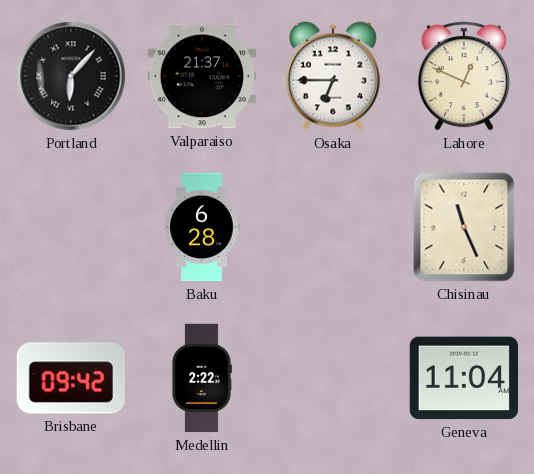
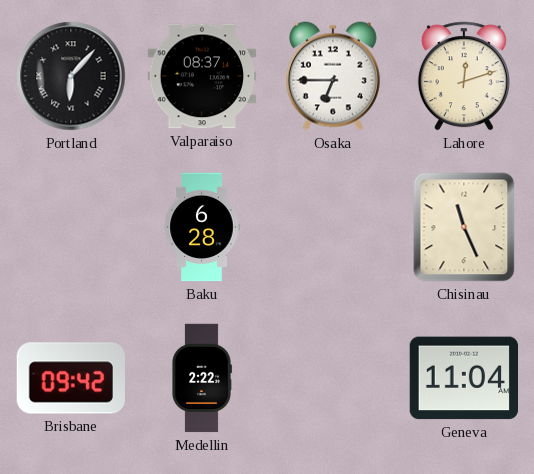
Valparaiso: 21:37 -> 08:37 (202, 76)
Lahore: 12:49 -> 12:12 (464, 76)
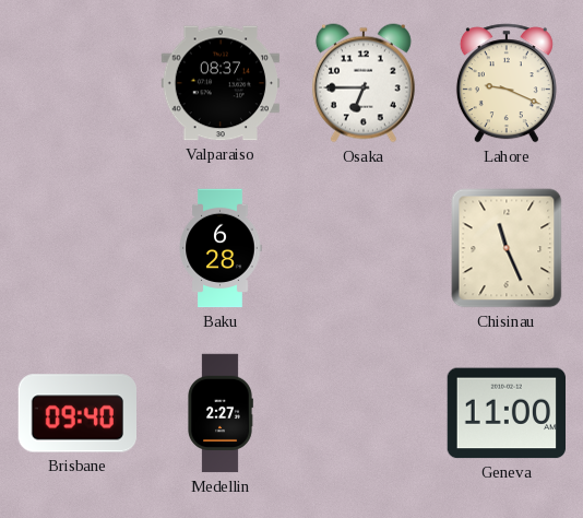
Portland: 6:07 -> none (71, 76)
Lahore: 12:12 -> 9:19 (507, 83)
Brisbane: 09:42 -> 09:40 (76, 413)
Medellin: 2:22 -> 2:27 (221, 413)
Geneva: 11:04 -> 11:00 (505, 413)
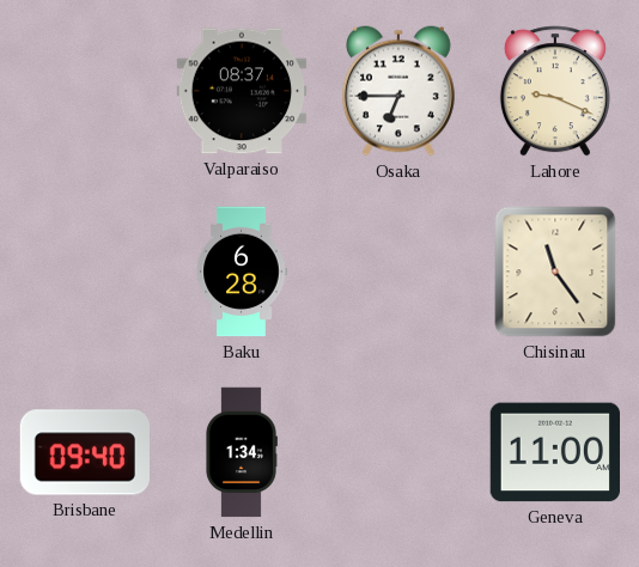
Chisinau: 11:26 -> 11:24 (555, 272)
Medellin: 2:27 -> 1:34 (242, 452)
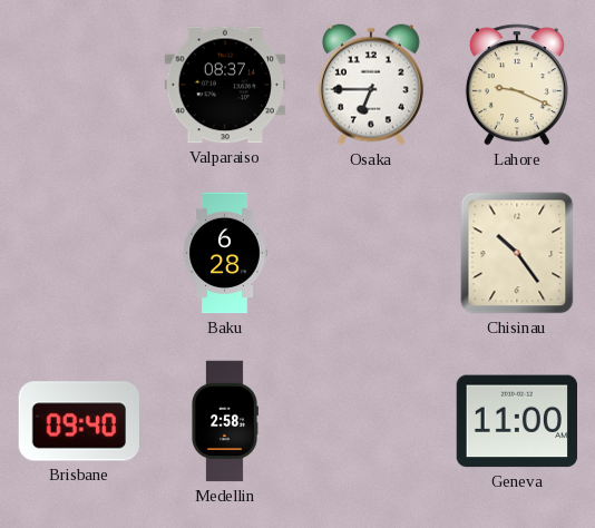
Chisinau: 11:24 -> 10:24 (517, 253)
Medellin: 1:34 -> 2:58 (225, 421)
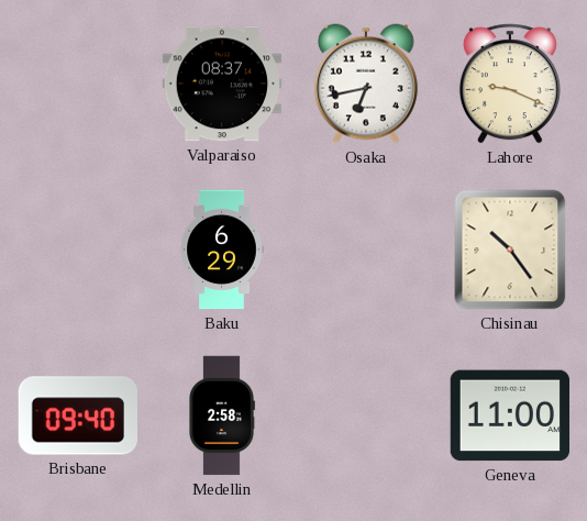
Osaka: 6:45 -> 6:43 (366, 84)
Baku: 6:28 -> 6:29 (222, 250)
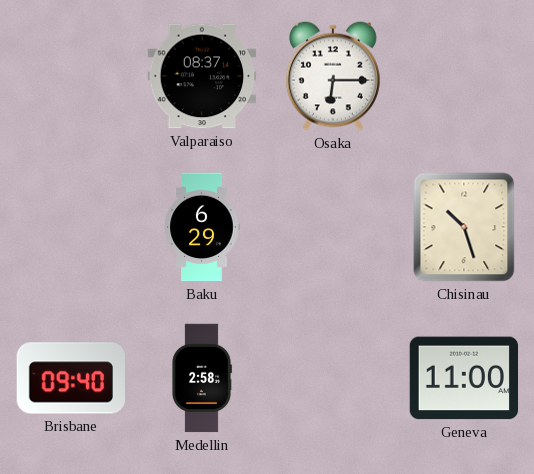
Osaka: 6:43 -> 6:15 (333, 76)
Lahore: 9:19 -> none (510, 84)
Chisinau: 10:24 -> 10:27 (464, 227)
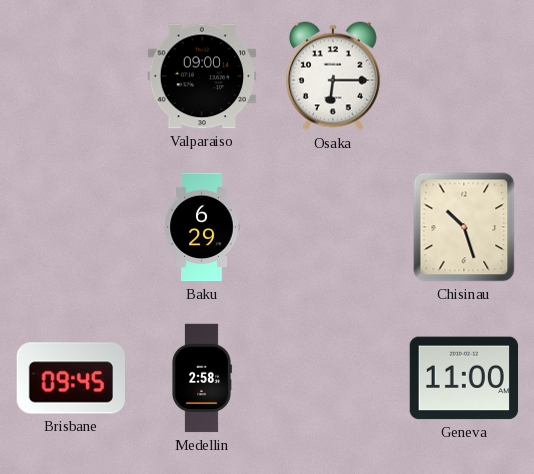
Valparaiso: 08:37 -> 09:00 (202, 76)
Brisbane: 09:40 -> 09:45 (70, 378)
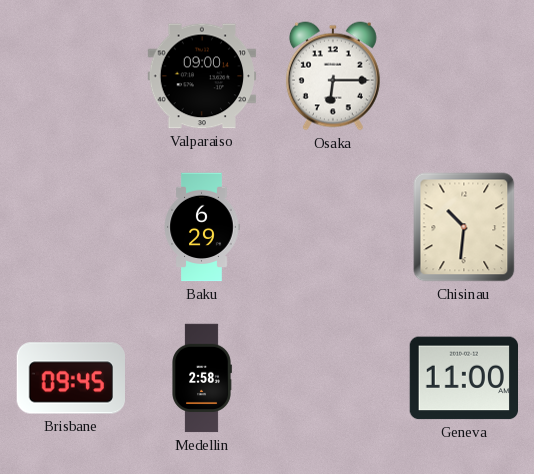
Chisinau: 10:27 -> 10:31 (464, 227)
